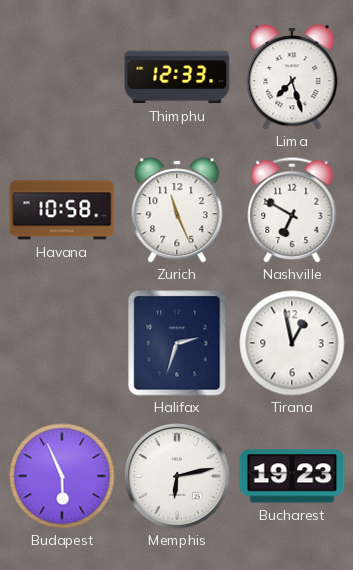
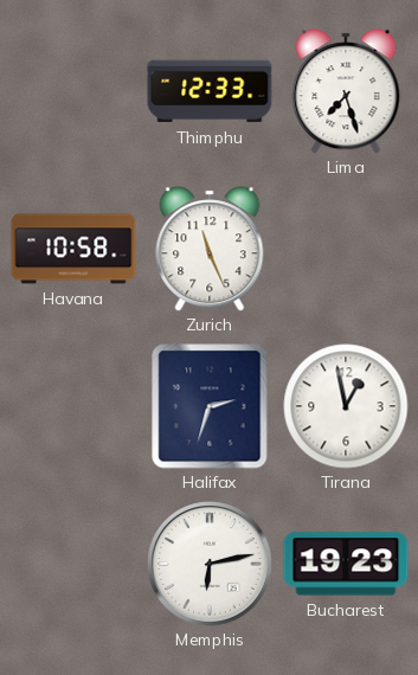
Nashville: 6:50 -> none (292, 210)
Budapest: 5:56 -> none (62, 476)
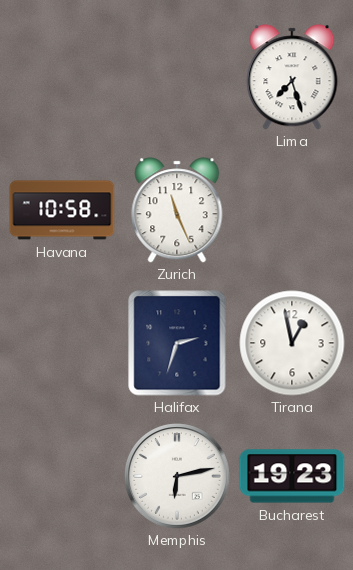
Thimphu: 12:33 -> none (210, 91)
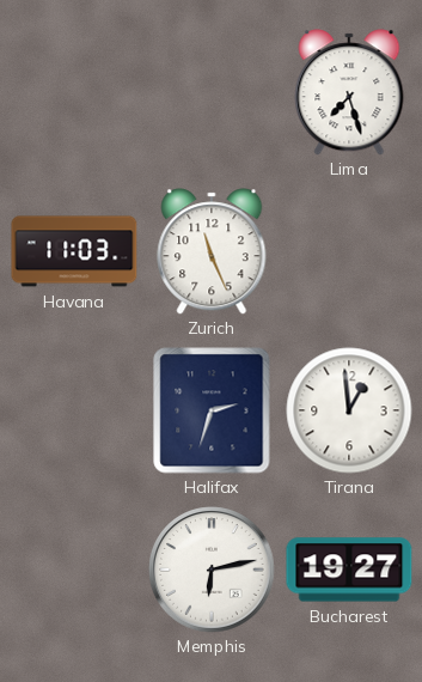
Havana: 10:58 -> 11:03 (74, 251)
Tirana: 12:58 -> 12:59 (349, 410)
Bucharest: 19:23 -> 19:27 (349, 570)
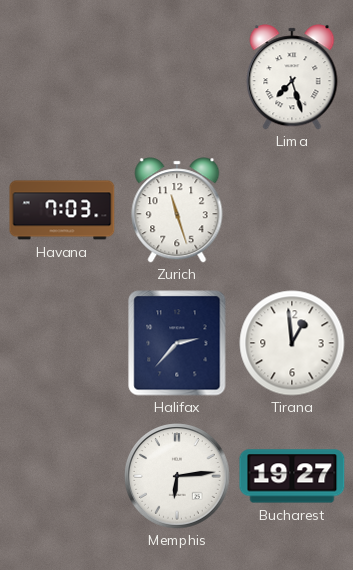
Havana: 11:03 -> 7:03 (62, 210)
Zurich: 11:26 -> 11:27 (177, 210)
Halifax: 2:33 -> 2:37 (177, 343)
Memphis: 6:13 -> 6:14 (177, 476)
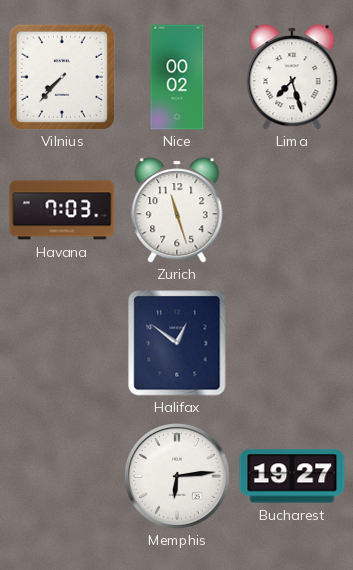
Vilnius: none -> 7:37 (62, 77)
Nice: none -> 00:02 (177, 77)
Halifax: 2:37 -> 12:51 (177, 343)
Tirana: 12:59 -> none (292, 343)
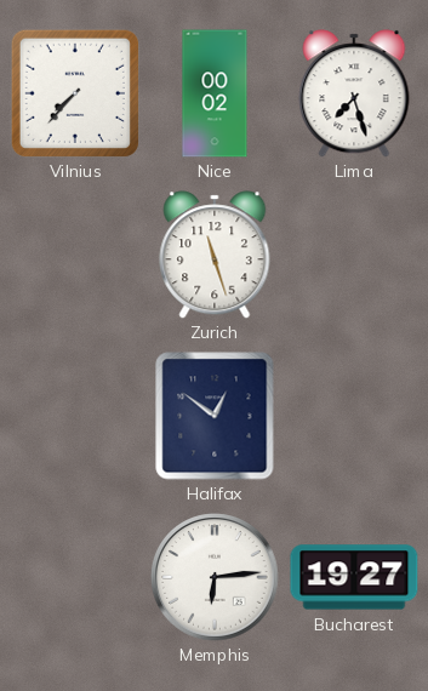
Havana: 7:03 -> none (62, 210)
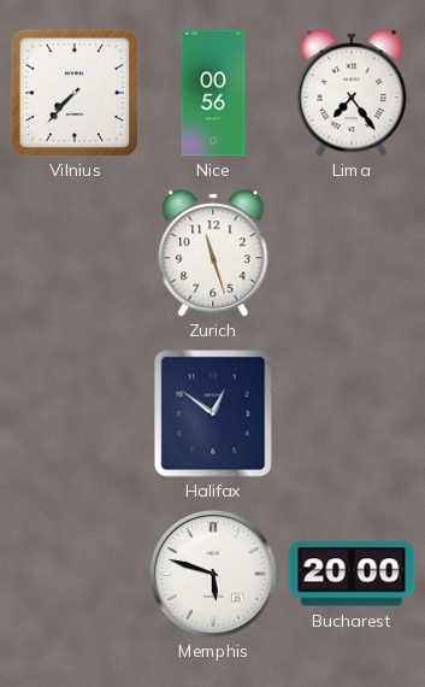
Nice: 00:02 -> 00:56 (213, 93)
Lima: 7:27 -> 7:24 (352, 93)
Memphis: 6:14 -> 5:48 (213, 574)
Bucharest: 19:27 -> 20:00 (352, 574)
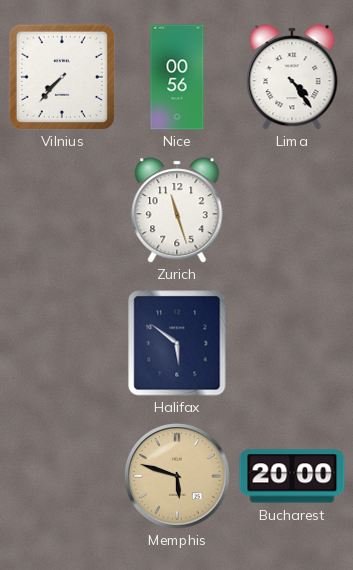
Lima: 7:24 -> 4:24 (292, 77)
Halifax: 12:51 -> 5:51 (177, 343)
Memphis dial: white -> champagne (177, 476)
